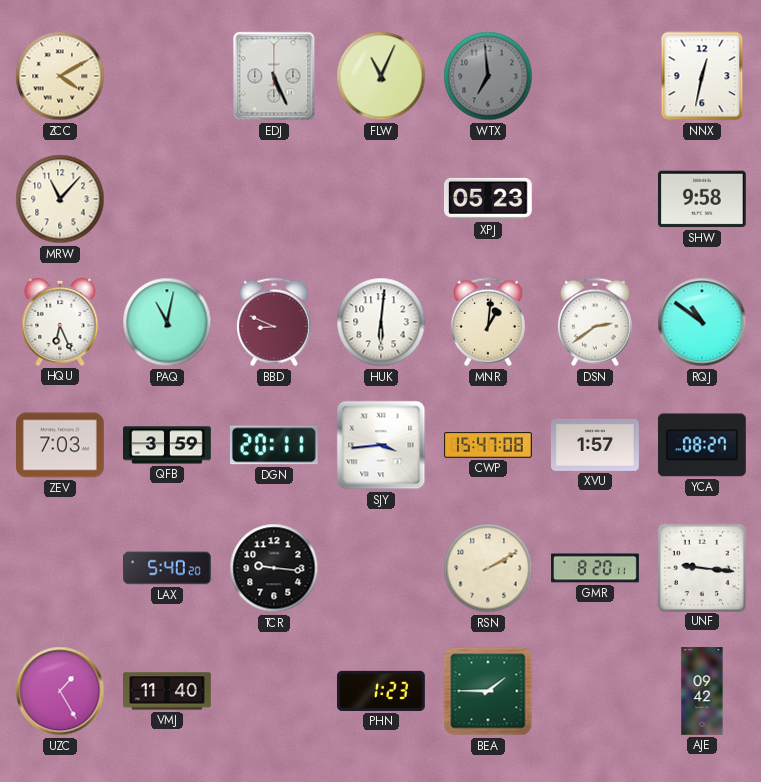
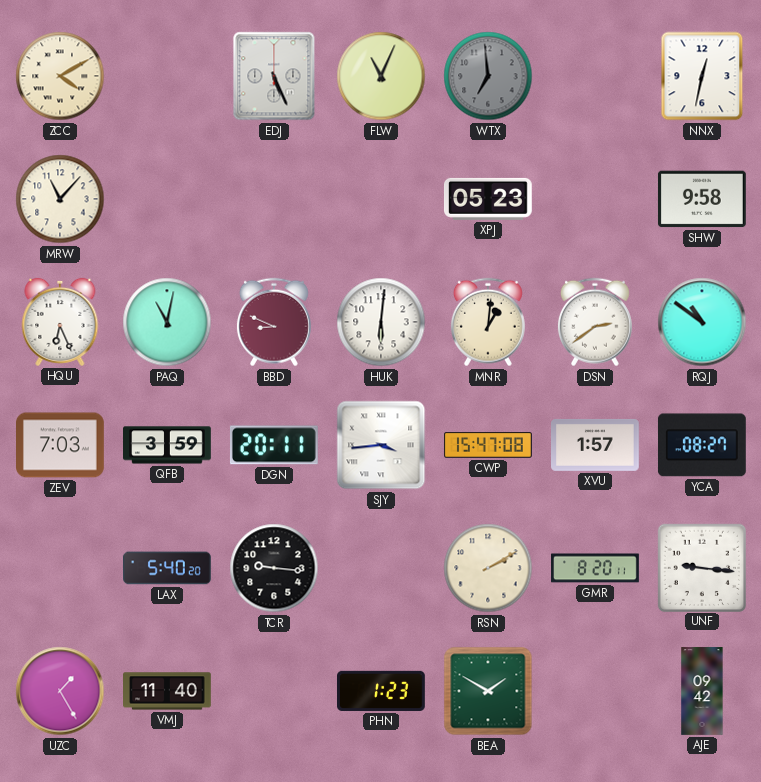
BEA: 1:45 -> 1:50 (488, 691)
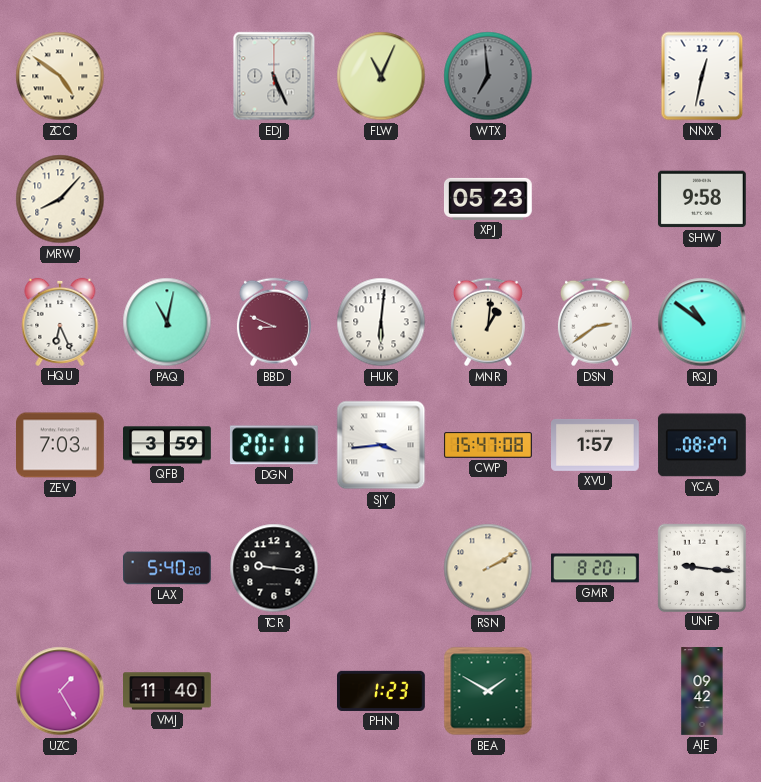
ZCC: 4:10 -> 4:51 (60, 76)
MRW: 11:07 -> 8:07 (60, 199)
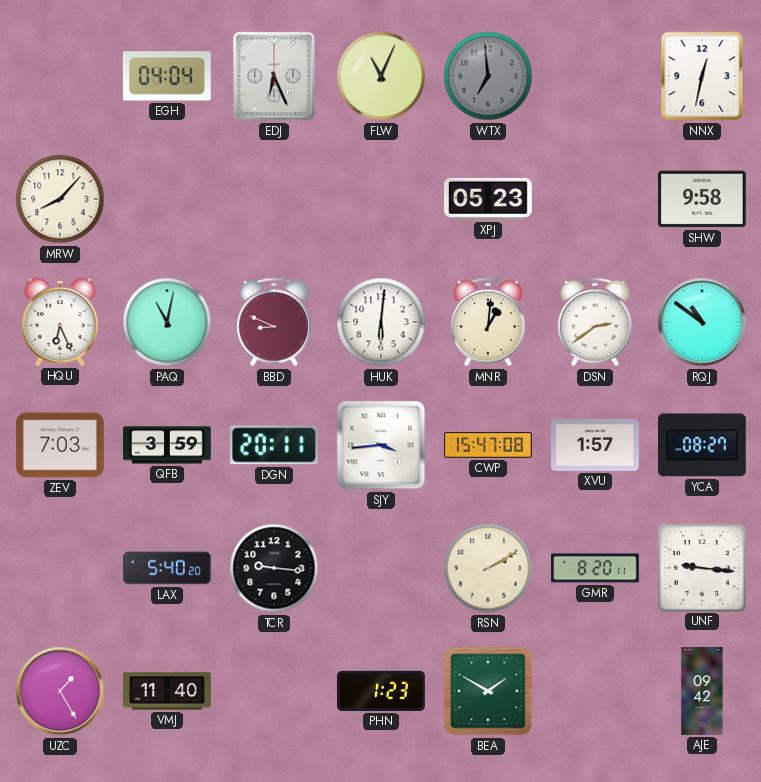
ZCC: 4:51 -> none (60, 76)
EGH: none -> 04:04 (167, 76)
EDJ: 5:26 -> 6:26 (274, 76)
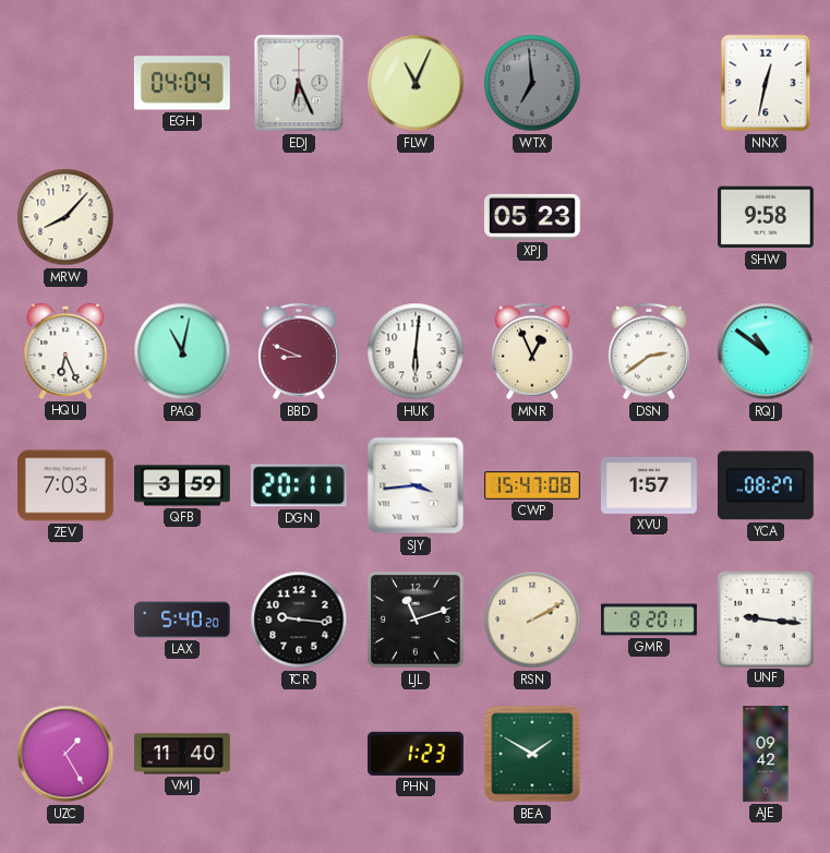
MNR: 1:01 -> 12:56 (532, 351)
LJL: none -> 11:12 (417, 621)
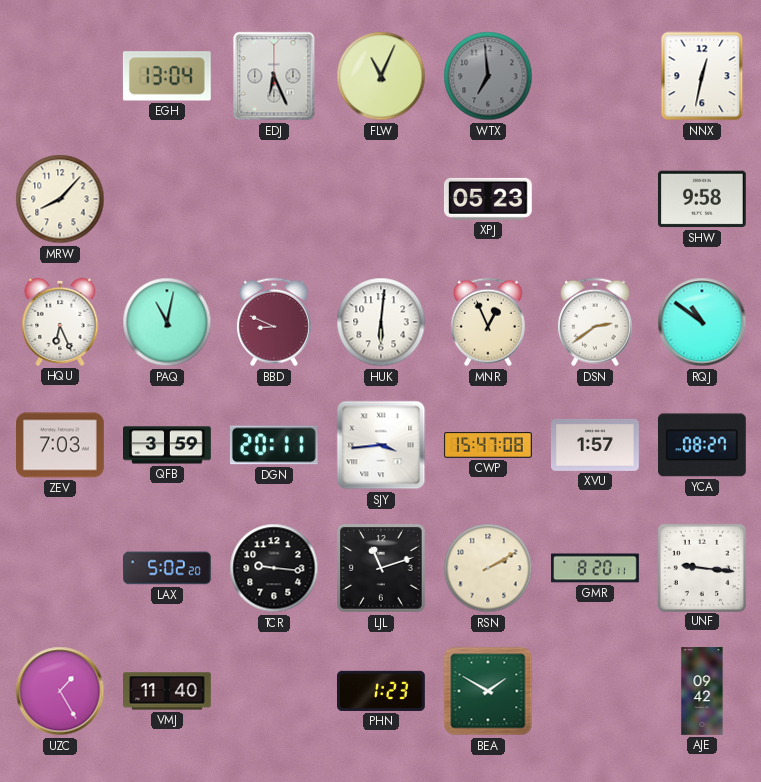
EGH: 04:04 -> 13:04 (167, 76)
LAX: 5:40 -> 5:02 (168, 568)
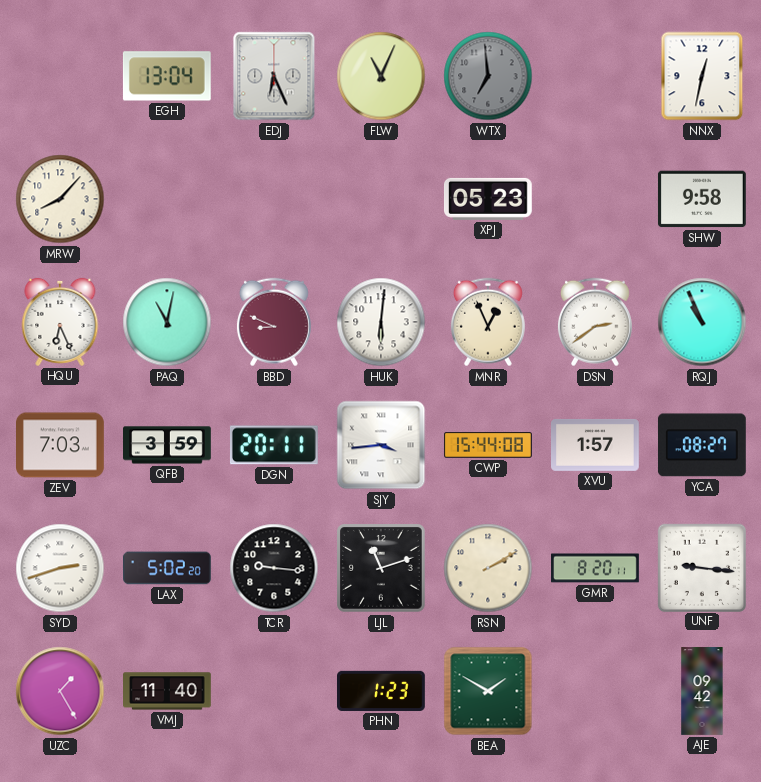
RQJ: 10:51 -> 10:56 (702, 322)
CWP: 15:47 -> 15:44 (489, 445)
SYD: none -> 2:42 (60, 568)
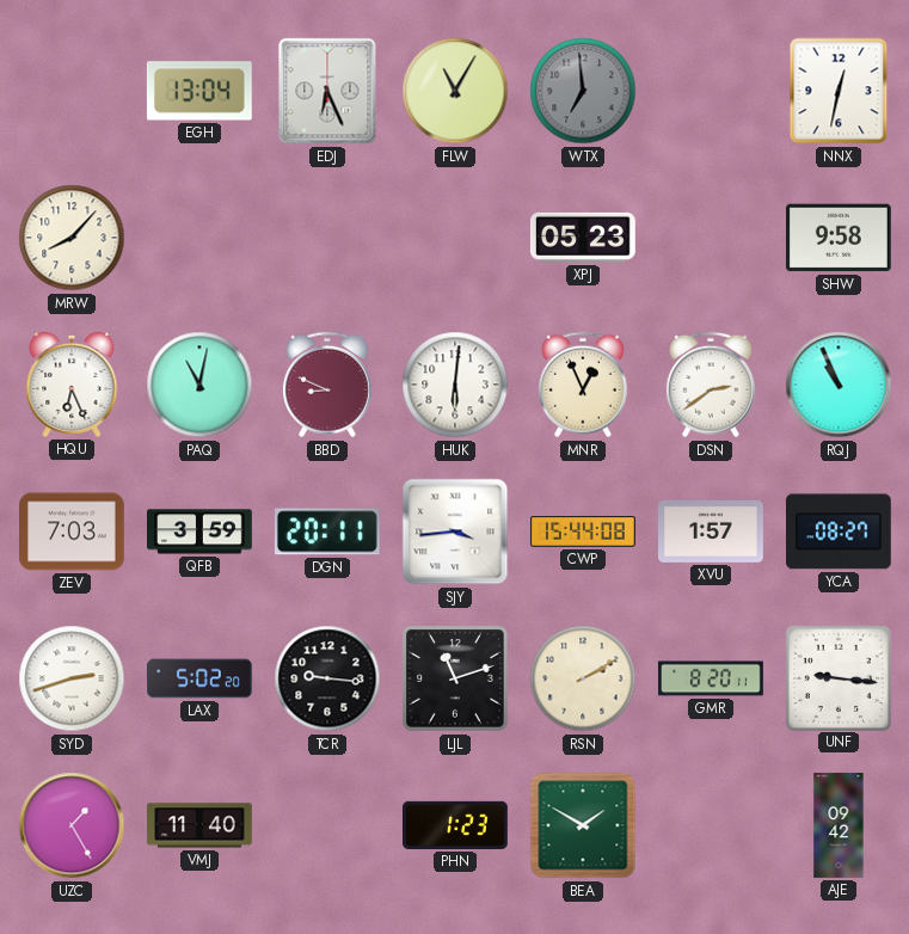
FLW: 11:04 -> 11:05 (455, 91)
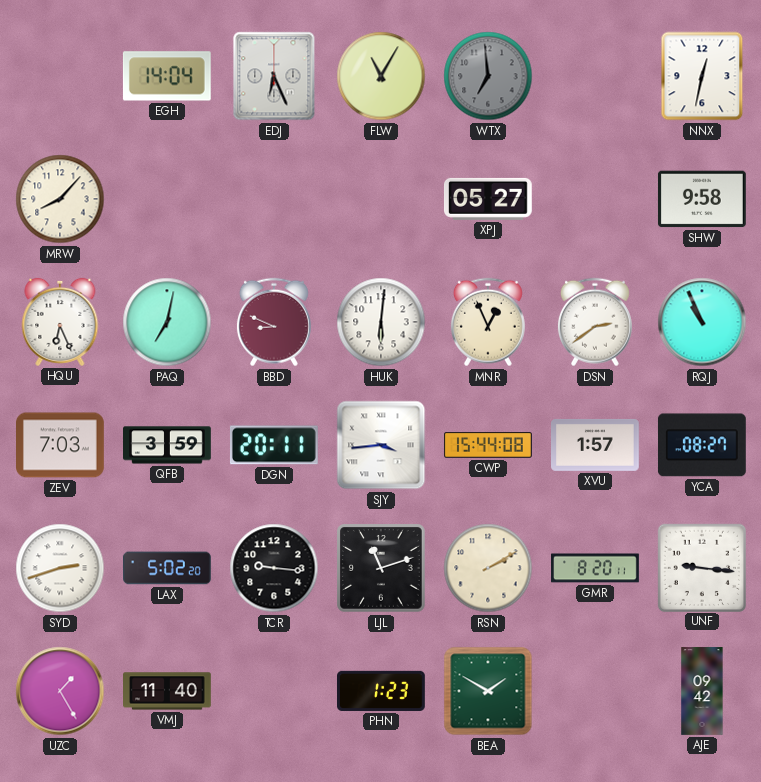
EGH: 13:04 -> 14:04 (167, 76)
XPJ: 05:23 -> 05:27 (488, 199)
PAQ: 11:02 -> 7:02 (167, 322)
